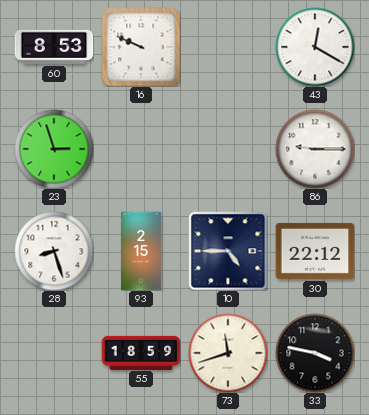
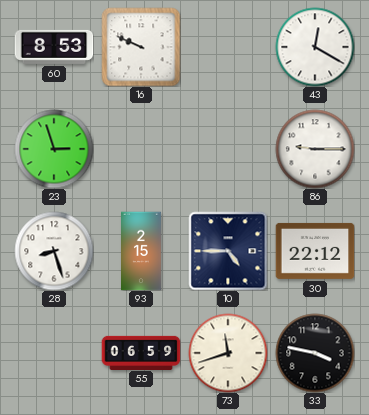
55: 18:59 -> 06:59 (141, 352)
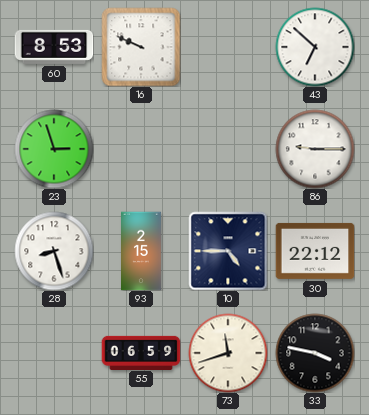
43: 12:20 -> 6:52 (315, 47)
